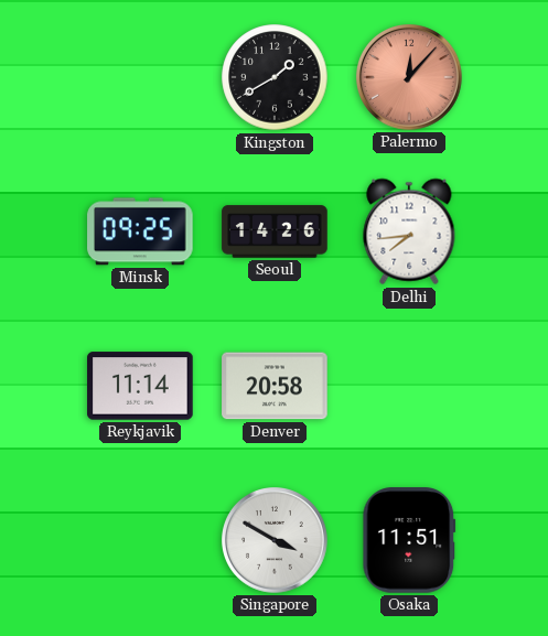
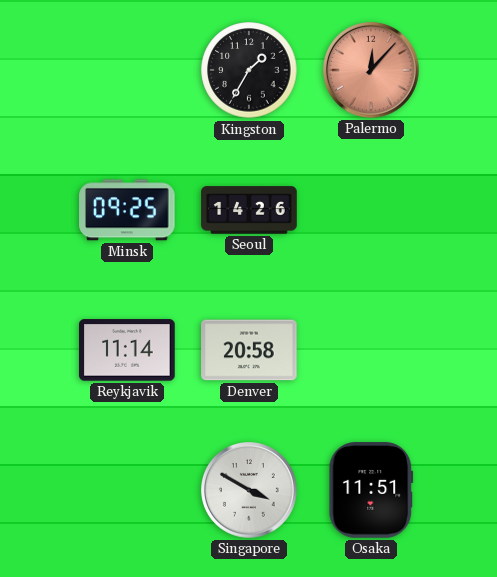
Kingston: 1:40 -> 1:35 (249, 70)
Delhi: 7:44 -> none (409, 231)
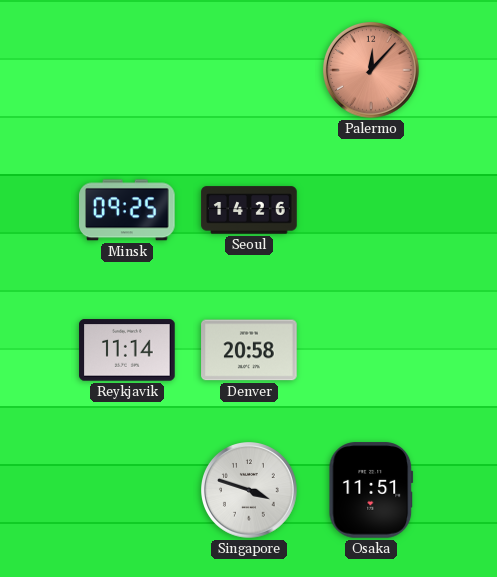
Kingston: 1:35 -> none (249, 70)
Singapore: 3:50 -> 3:48 (250, 491)
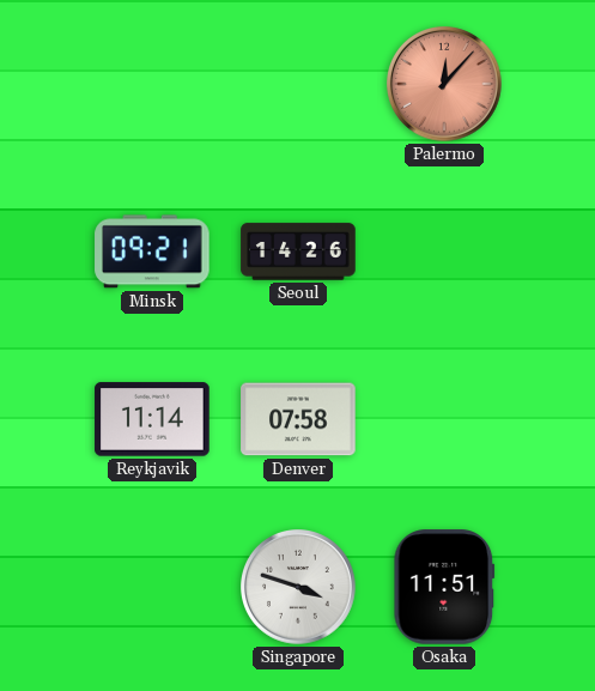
Minsk: 09:25 -> 09:21 (152, 251)
Denver: 20:58 -> 07:58 (298, 419)
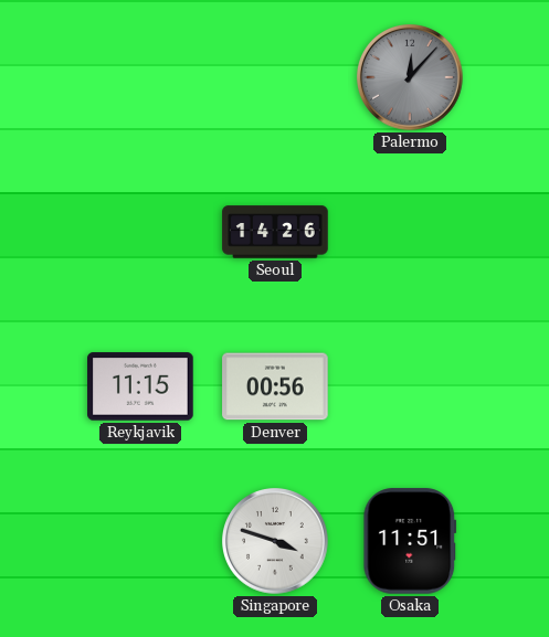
Palermo dial: salmon -> grey (411, 78)
Minsk: 09:21 -> none (152, 251)
Reykjavik: 11:14 -> 11:15 (140, 386)
Denver: 07:58 -> 00:56 (275, 386)
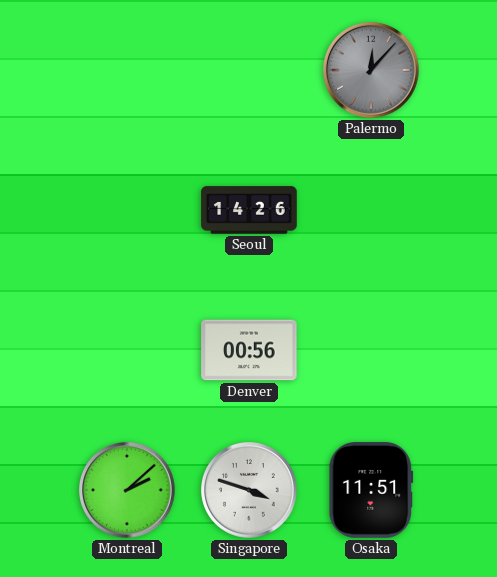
Reykjavik: 11:15 -> none (140, 386)
Montreal: none -> 2:08 (128, 491)
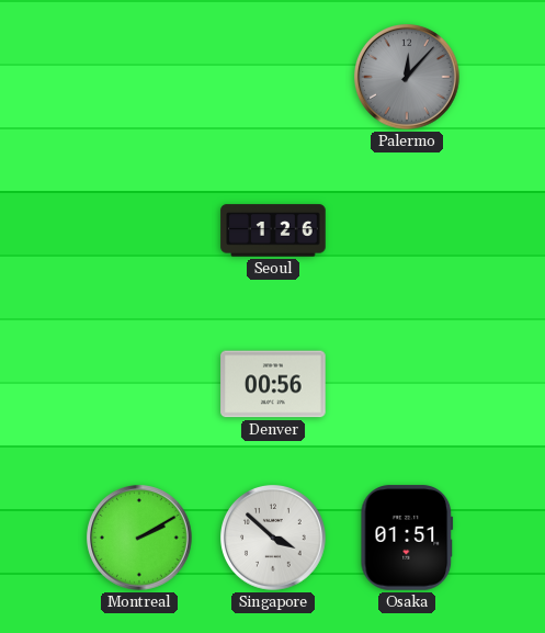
Seoul: 14:26 -> 1:26 (273, 230)
Montreal: 2:08 -> 2:10 (140, 539)
Singapore: 3:48 -> 3:52 (274, 539)
Osaka: 11:51 -> 01:51 (407, 538)
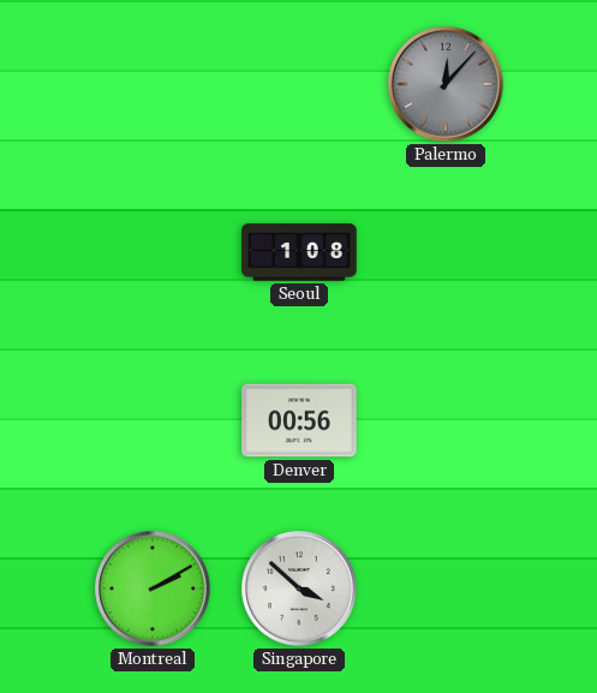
Seoul: 1:26 -> 1:08 (299, 252)
Osaka: 01:51 -> none (407, 538)
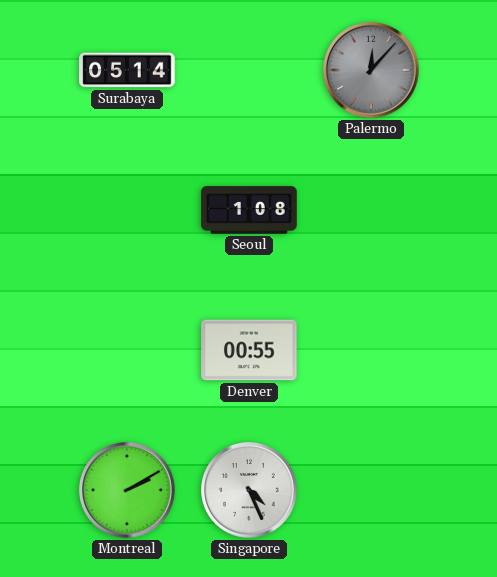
Surabaya: none -> 05:14 (127, 70)
Denver: 00:56 -> 00:55 (249, 350)
Singapore: 3:52 -> 4:26 (250, 491)
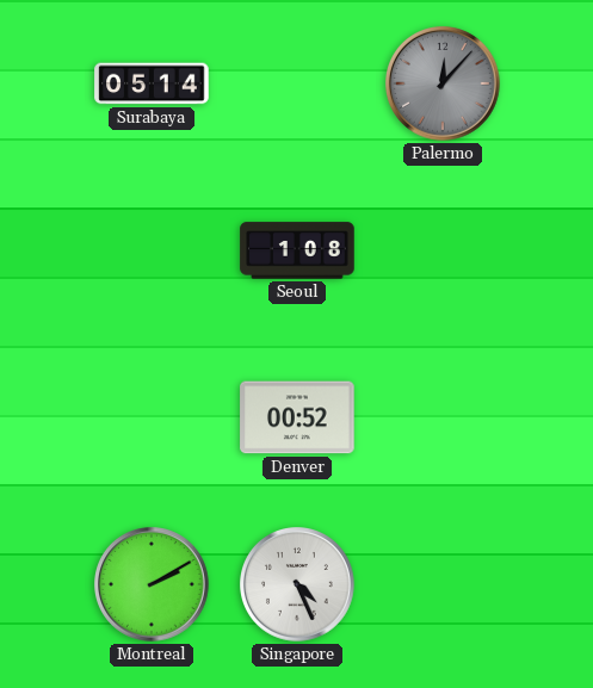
Denver: 00:55 -> 00:52 (297, 417)
